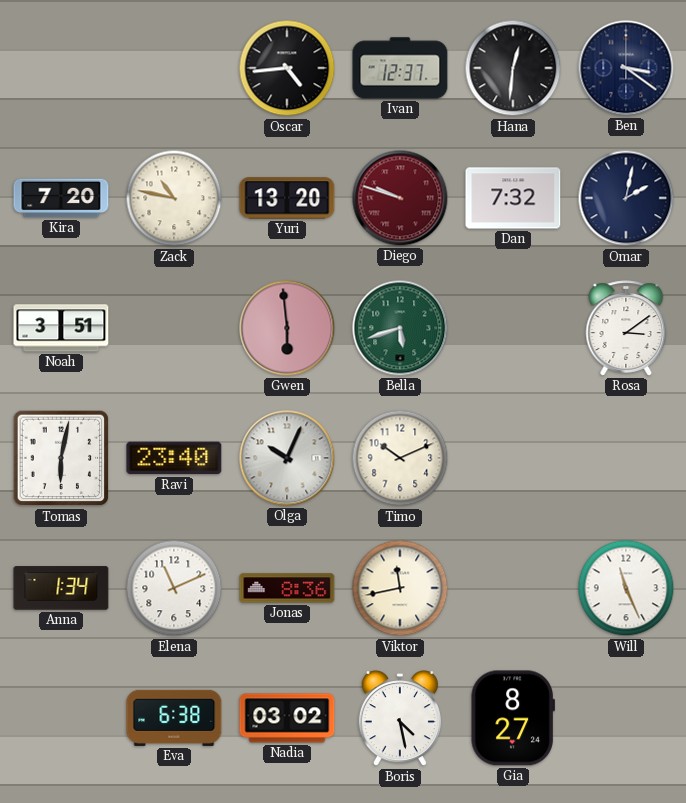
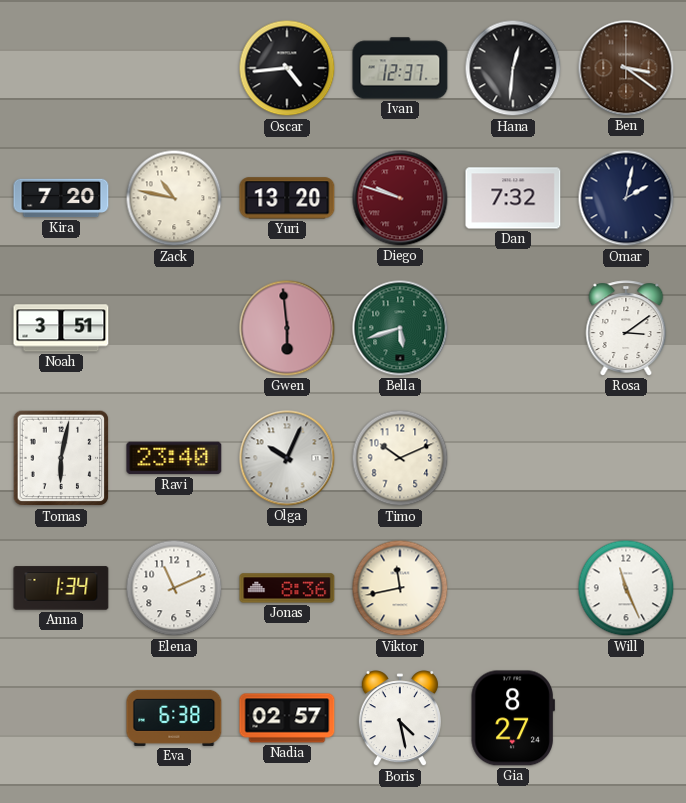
Ben dial: navy -> brown (626, 68)
Nadia: 03:02 -> 02:57 (287, 718)
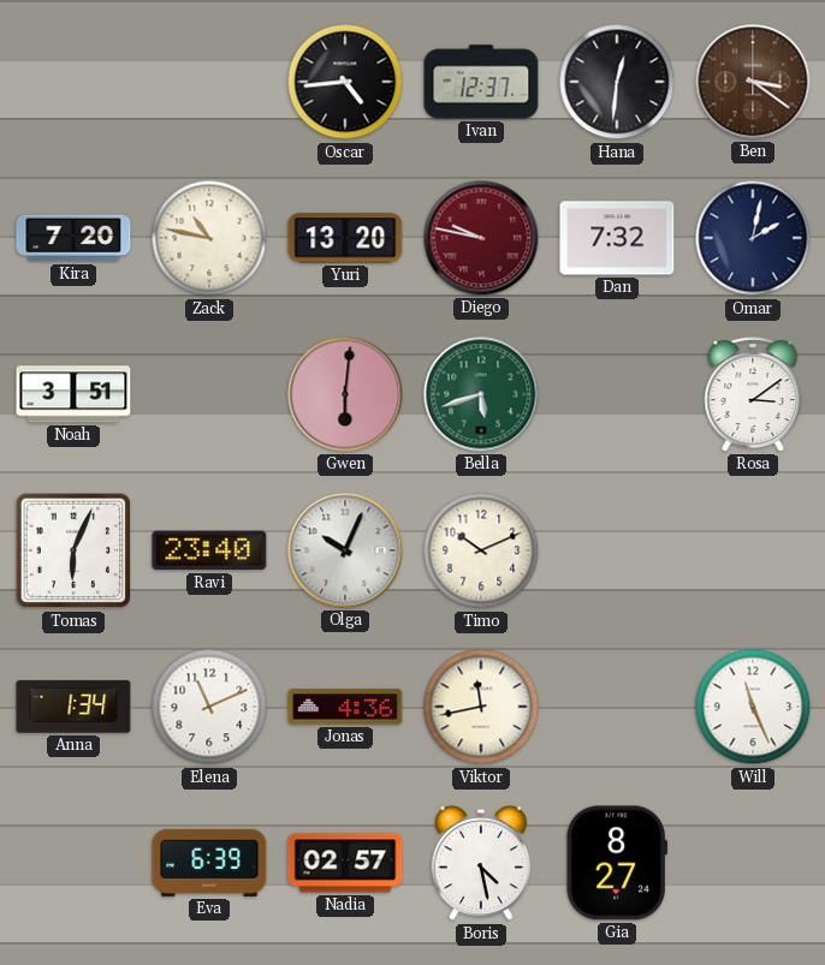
Diego: 9:48 -> 9:47 (481, 238)
Gwen: 5:59 -> 6:01 (345, 394)
Tomas: 6:02 -> 6:04 (73, 550)
Jonas: 8:36 -> 4:36 (345, 707)
Eva: 6:38 -> 6:39 (209, 863)
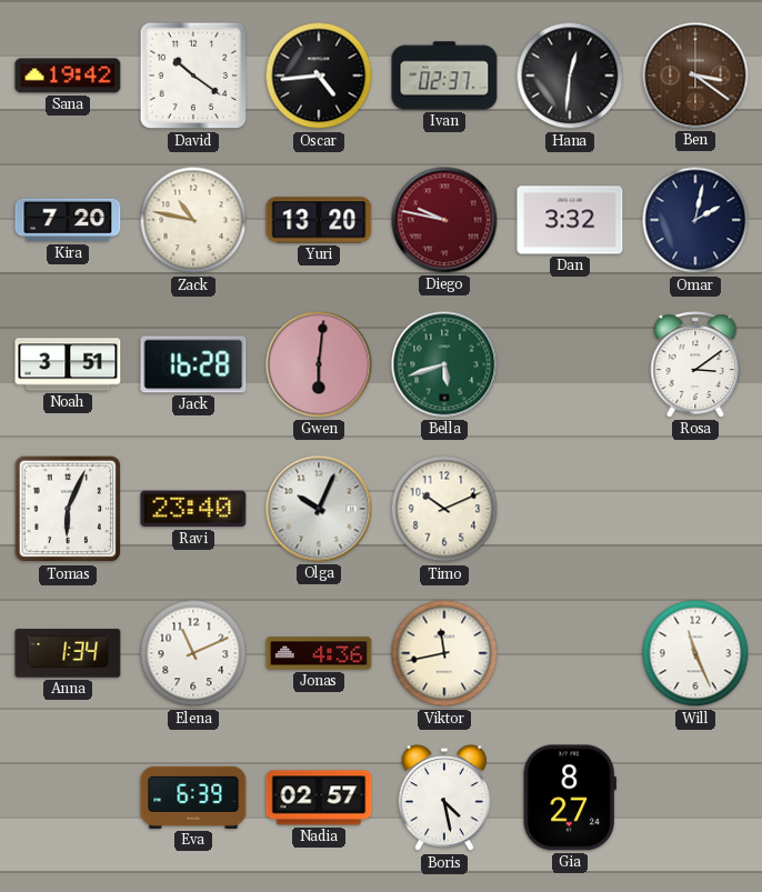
Sana: none -> 19:42 (68, 76)
David: none -> 10:21 (193, 76)
Ivan: 12:37 -> 02:37 (444, 76)
Dan: 7:32 -> 3:32 (570, 220)
Jack: none -> 16:28 (193, 364)
